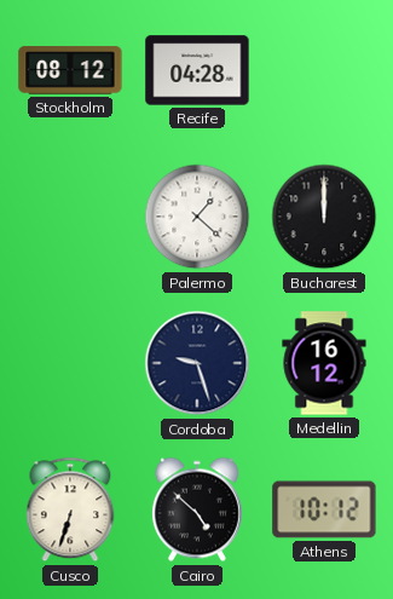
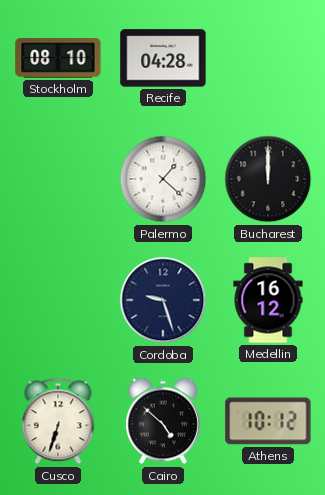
Stockholm: 08:12 -> 08:10 (58, 58)
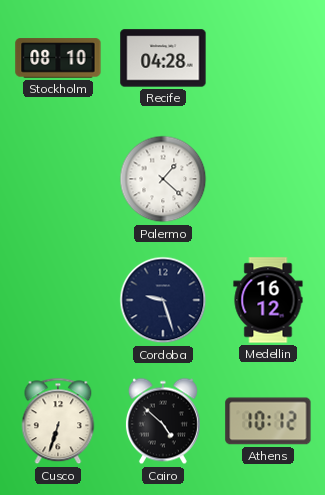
Bucharest: 12:00 -> none (268, 179)
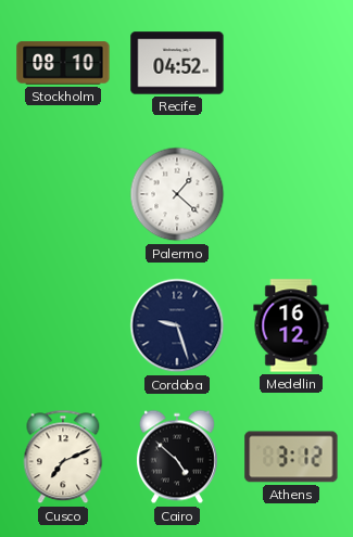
Recife: 04:28 -> 04:52 (177, 63)
Cusco: 6:33 -> 7:11 (63, 457)
Athens: 10:12 -> 3:12 (291, 457)
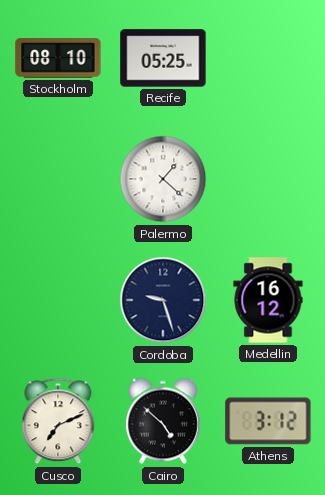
Recife: 04:52 -> 05:25 (163, 58)
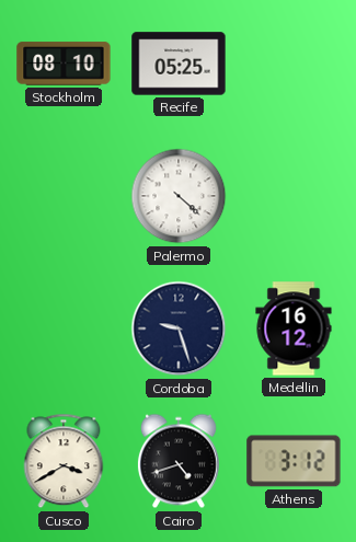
Palermo: 1:22 -> 4:22 (179, 196)
Cusco: 7:11 -> 3:40 (64, 461)
Cairo: 4:52 -> 4:42 (179, 461)
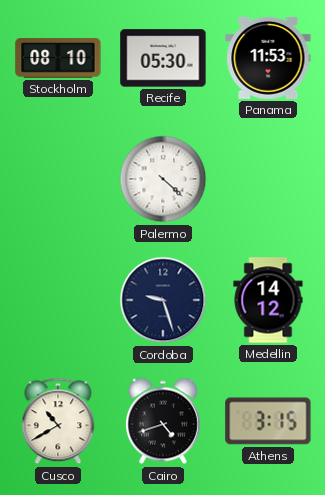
Recife: 05:25 -> 05:30 (163, 58)
Panama: none -> 11:53 (268, 58)
Medellin: 16:12 -> 14:12 (268, 300)
Cusco: 3:40 -> 10:40 (58, 421)
Athens: 3:12 -> 3:15 (268, 421)
